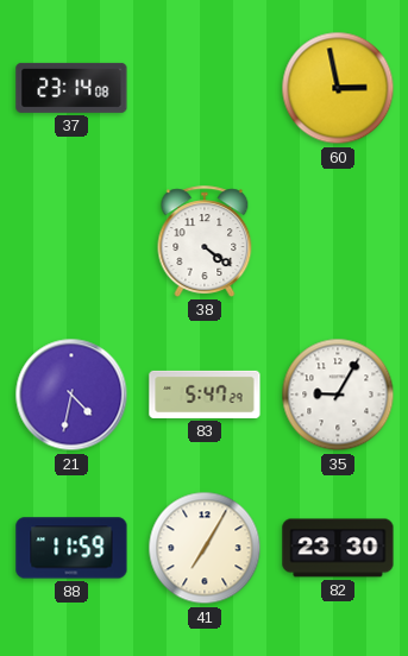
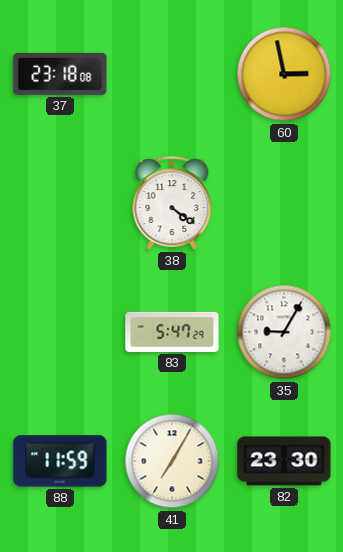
37: 23:14 -> 23:18 (60, 74)
21: 4:32 -> none (71, 395)
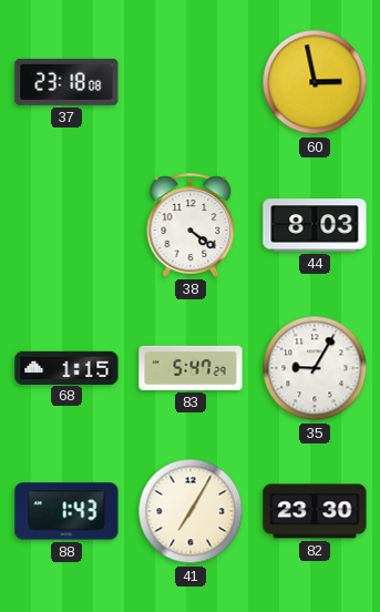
44: none -> 8:03 (315, 225)
68: none -> 1:15 (66, 367)
88: 11:59 -> 1:43 (66, 511)
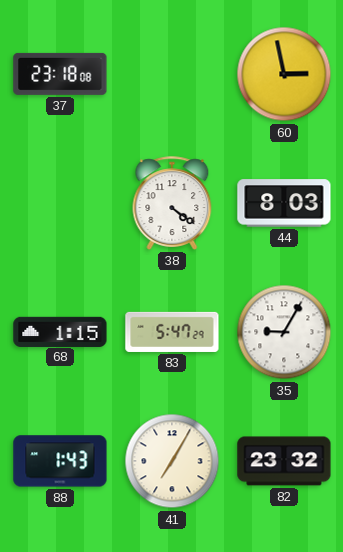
82: 23:30 -> 23:32 (284, 461)
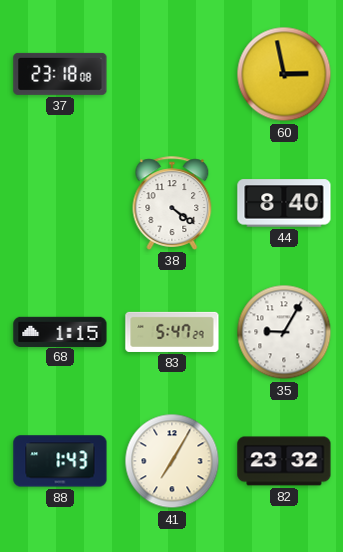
44: 8:03 -> 8:40 (284, 203)
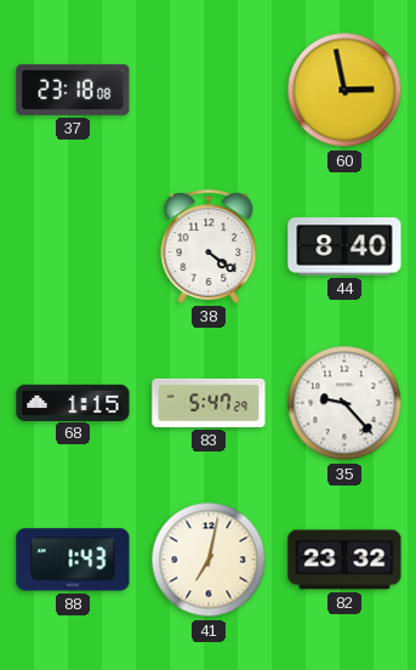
35: 9:05 -> 9:23 (344, 403)
41: 7:05 -> 7:02 (209, 560)
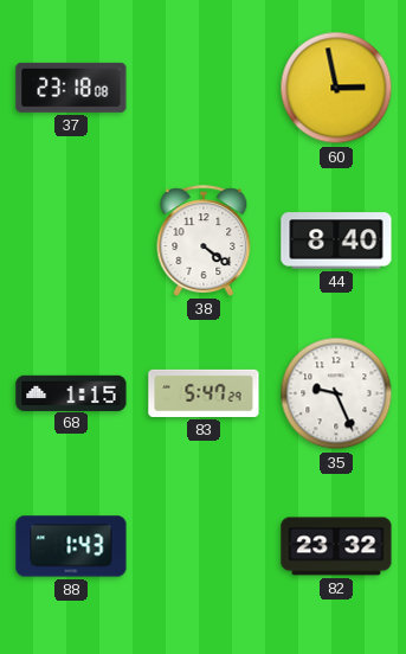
35: 9:23 -> 9:26 (336, 393)
41: 7:02 -> none (209, 560)
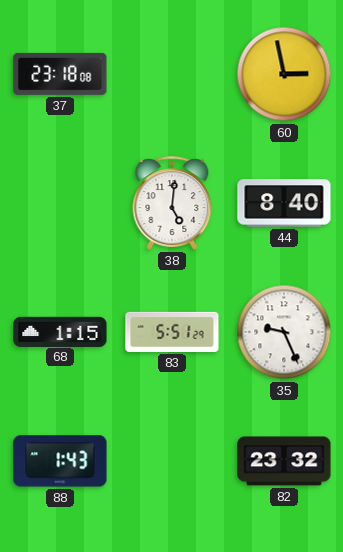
38: 4:21 -> 5:01 (172, 203)
83: 5:47 -> 5:51 (172, 332)
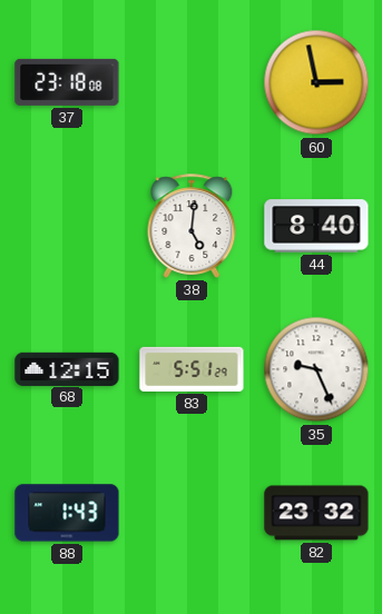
68: 1:15 -> 12:15 (67, 368)
